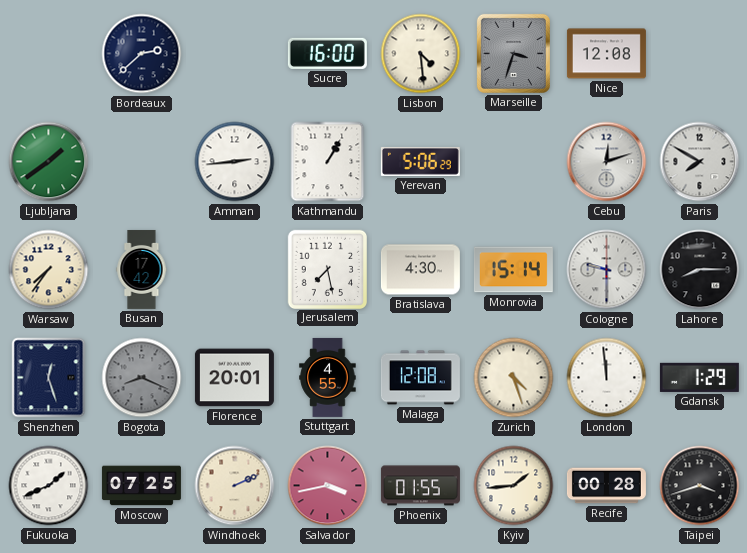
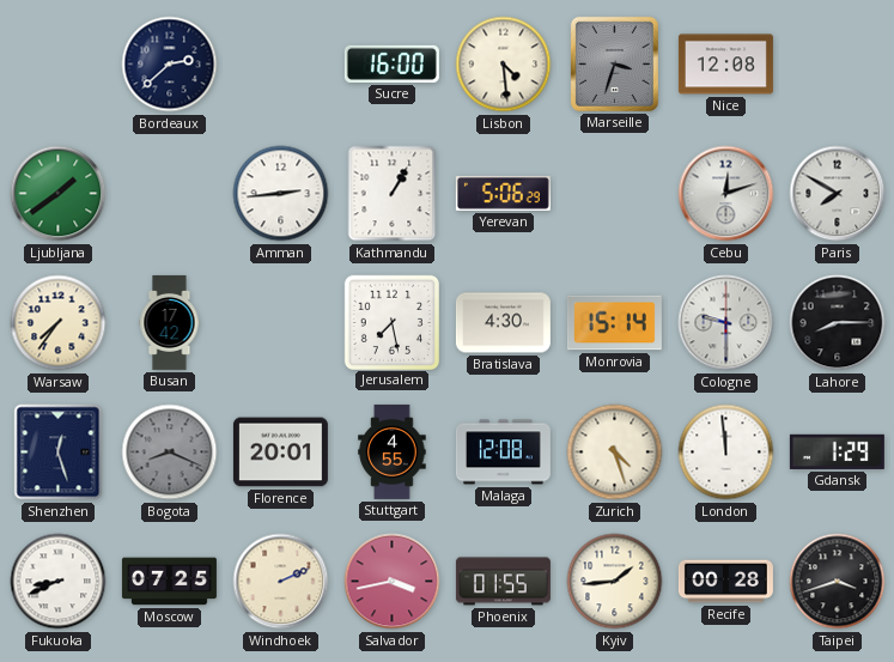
Fukuoka: 1:41 -> 8:41 (59, 582)
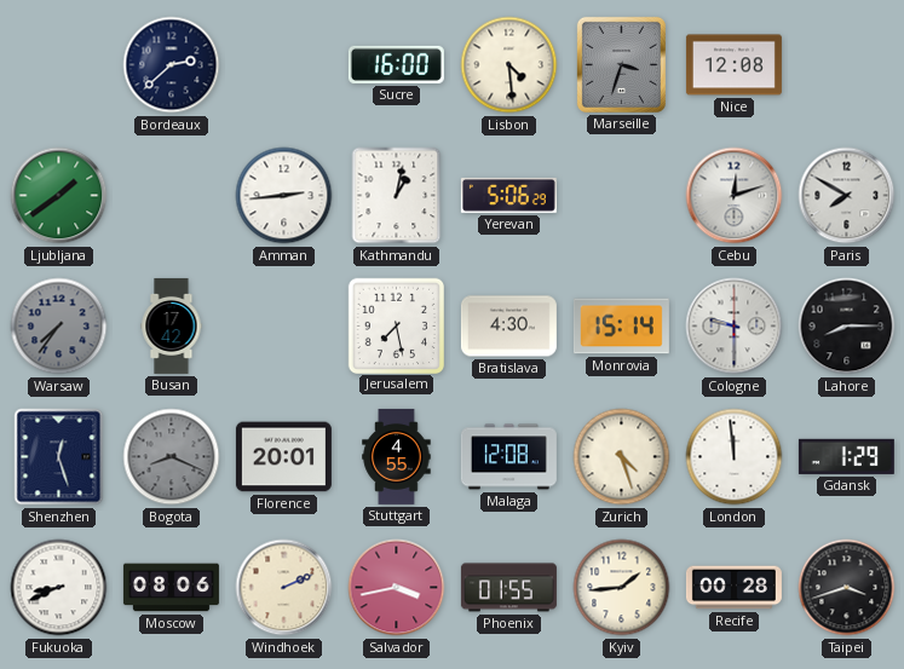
Kathmandu: 1:05 -> 1:02 (397, 196)
Warsaw dial: cream -> grey (59, 327)
Moscow: 07:25 -> 08:06 (171, 588)
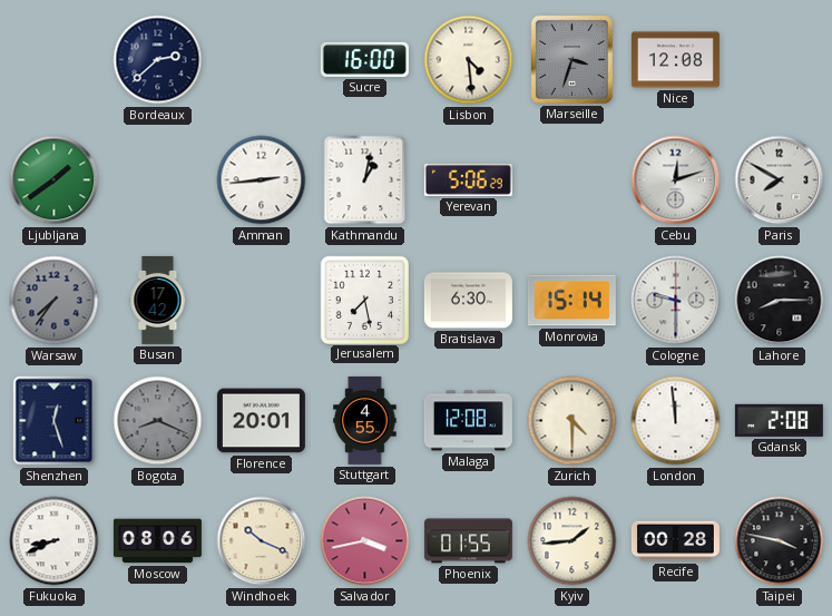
Bratislava: 4:30 -> 6:30 (468, 301)
Zurich: 4:27 -> 4:30 (572, 421)
Gdansk: 1:29 -> 2:08 (779, 420)
Windhoek: 2:11 -> 10:19 (262, 541)
Taipei: 3:42 -> 3:47 (780, 541)
